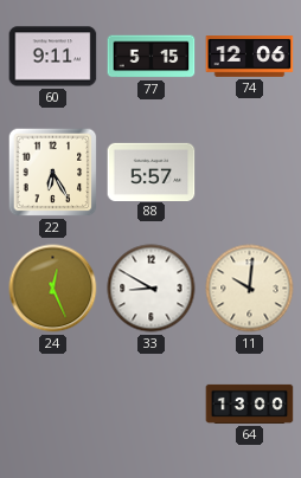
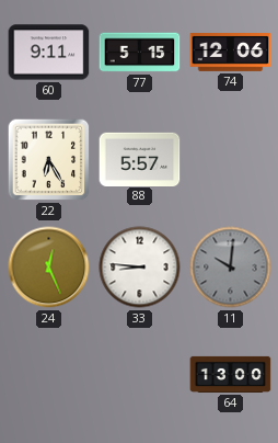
33: 8:50 -> 8:46 (140, 268)
11 dial: cream -> grey (231, 268)
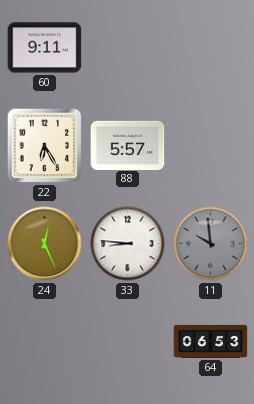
77: 5:15 -> none (140, 53)
74: 12:06 -> none (231, 53)
11: 10:01 -> 9:59 (211, 244)
64: 13:00 -> 06:53 (211, 341)
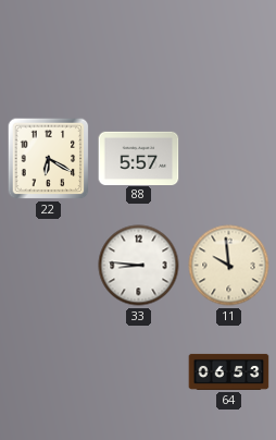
60: 9:11 -> none (45, 48)
22: 6:25 -> 6:20 (49, 159)
24: 12:26 -> none (45, 244)
11 dial: grey -> cream (229, 266)
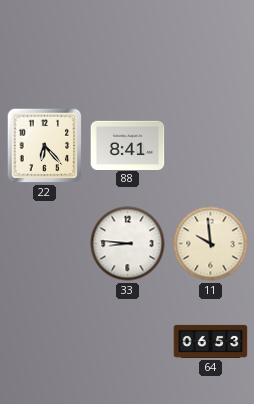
22: 6:20 -> 6:23 (45, 146)
88: 5:57 -> 8:41 (128, 145)
